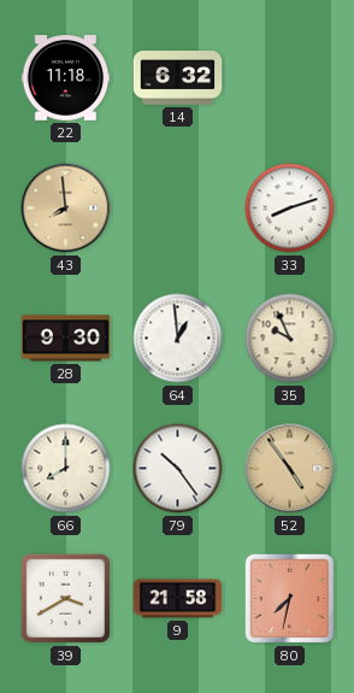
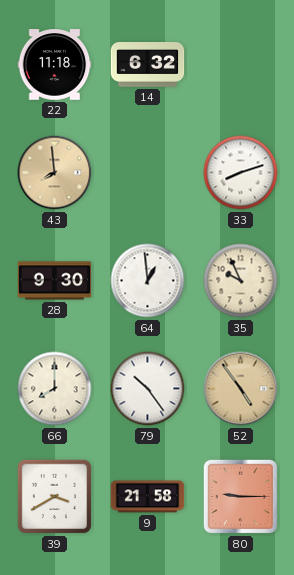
80: 7:32 -> 9:15 (241, 497)
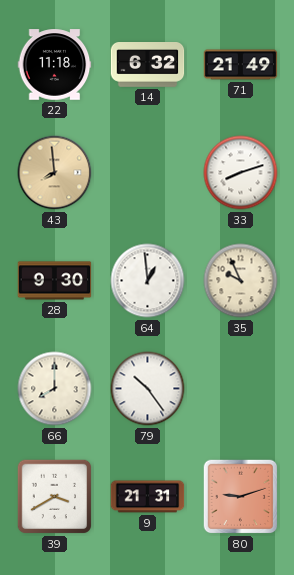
71: none -> 21:49 (241, 65)
52: 4:54 -> none (241, 389)
9: 21:58 -> 21:31 (148, 497)
80: 9:15 -> 9:12 (241, 497)
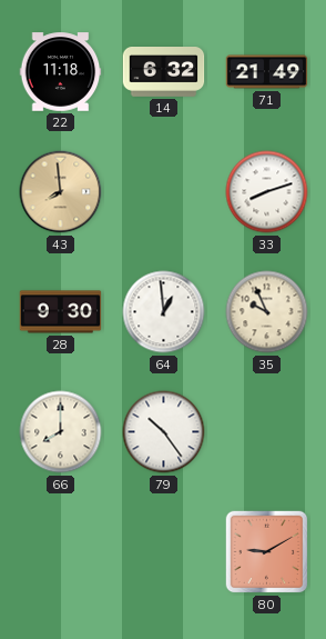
39: 3:40 -> none (55, 497)
9: 21:31 -> none (148, 497)
80: 9:12 -> 9:10 (267, 552)
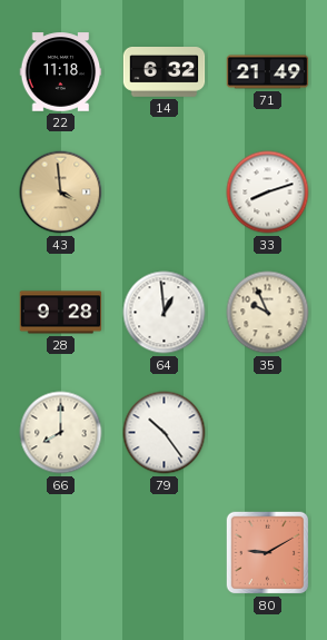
43: 7:59 -> 3:59 (61, 193)
28: 9:30 -> 9:28 (61, 313)
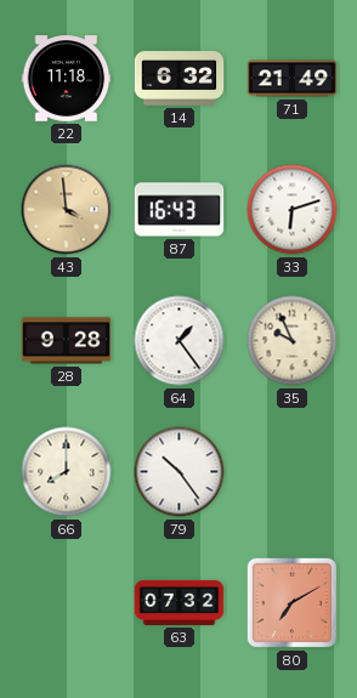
87: none -> 16:43 (180, 210)
33: 8:12 -> 6:12 (293, 210)
64: 12:59 -> 1:24 (180, 341)
63: none -> 07:32 (180, 602)
80: 9:10 -> 7:10 (293, 603)
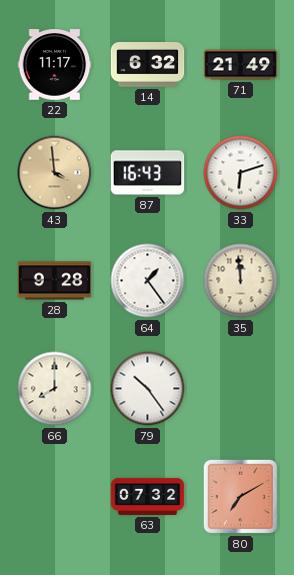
22: 11:18 -> 11:17 (55, 65)
35: 9:56 -> 11:59 (241, 281)
